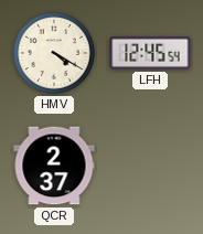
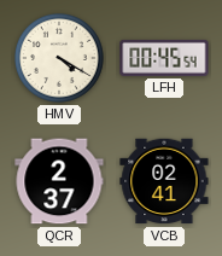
LFH: 12:45 -> 00:45 (164, 58)
VCB: none -> 02:41 (164, 181)
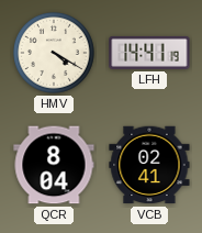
LFH: 00:45 -> 14:41 (149, 53)
QCR: 2:37 -> 8:04 (54, 165)
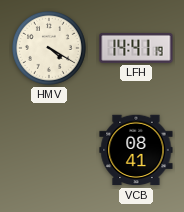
QCR: 8:04 -> none (54, 165)
VCB: 02:41 -> 08:41 (136, 150)
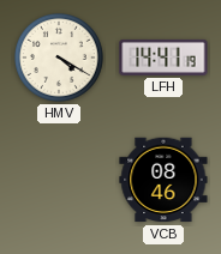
VCB: 08:41 -> 08:46 (163, 180)
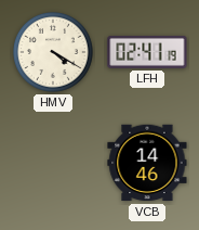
LFH: 14:41 -> 02:41 (147, 52)
VCB: 08:46 -> 14:46 (147, 163)
